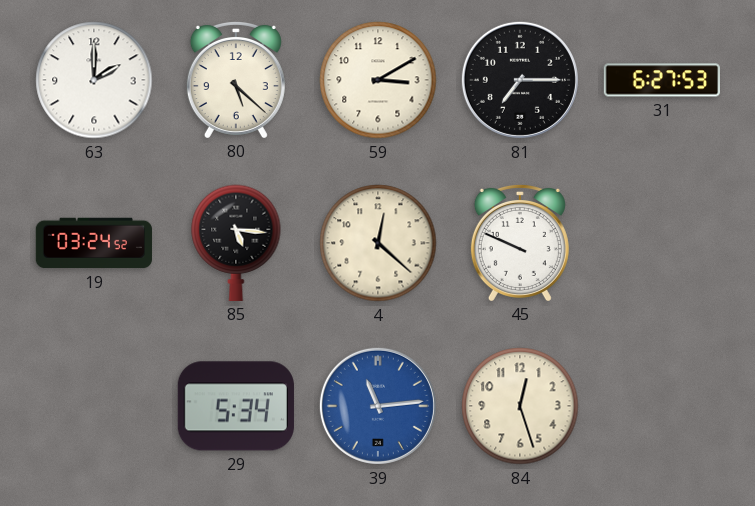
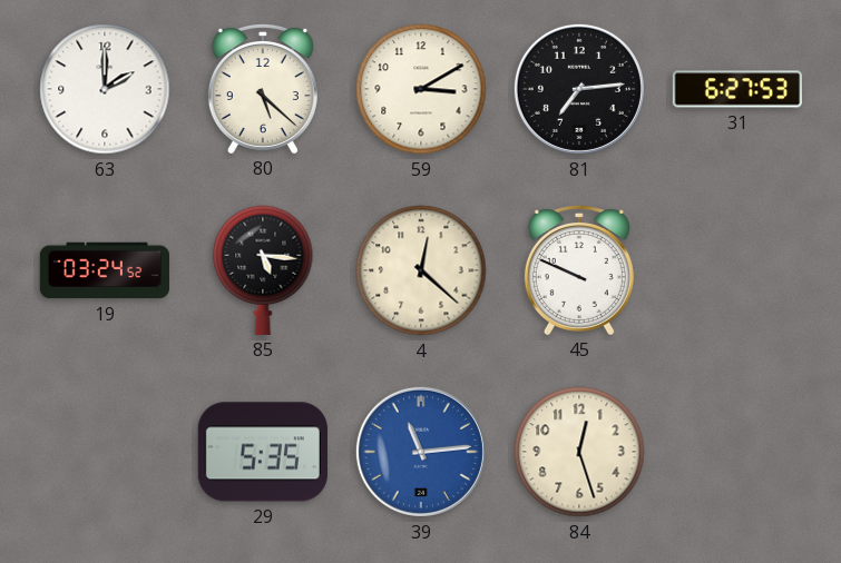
81: 7:15 -> 7:14 (579, 89)
29: 5:34 -> 5:35 (263, 452)
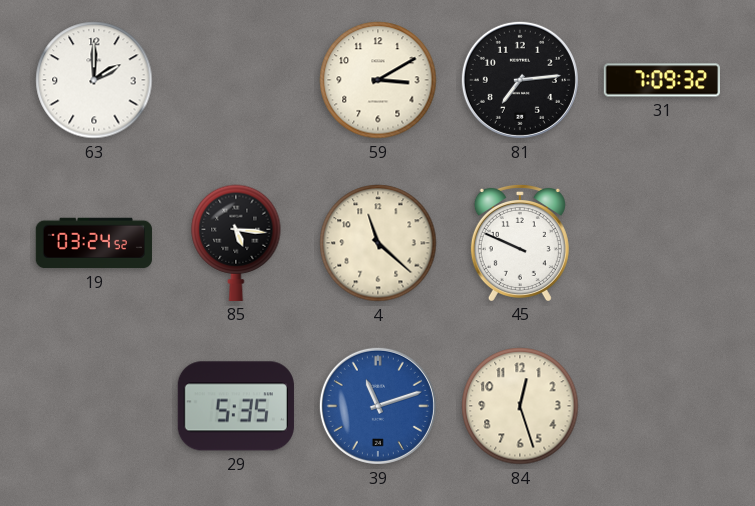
80: 5:22 -> none (263, 88)
31: 6:27 -> 7:09 (661, 80)
4: 12:22 -> 11:22 (378, 243)
39: 11:14 -> 11:12 (378, 406)
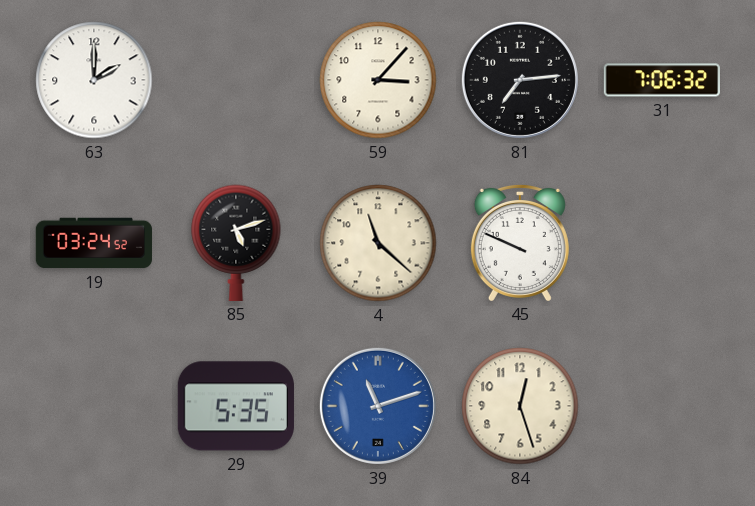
59: 3:10 -> 3:07 (378, 80)
31: 7:09 -> 7:06 (661, 80)
85: 5:16 -> 5:12 (236, 243)
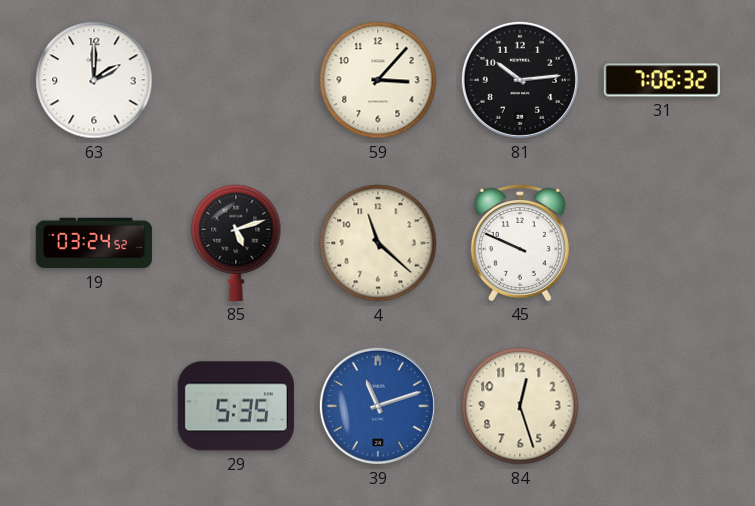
81: 7:14 -> 10:14 (520, 80)
